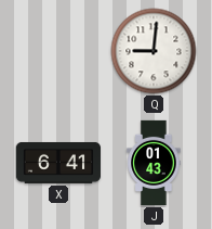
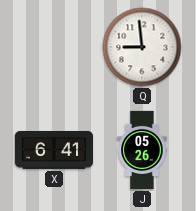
Q: 9:01 -> 8:59 (142, 47)
J: 01:43 -> 05:26 (142, 150)
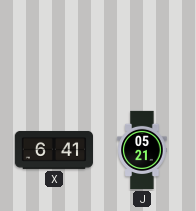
Q: 8:59 -> none (142, 47)
J: 05:26 -> 05:21 (142, 150)
